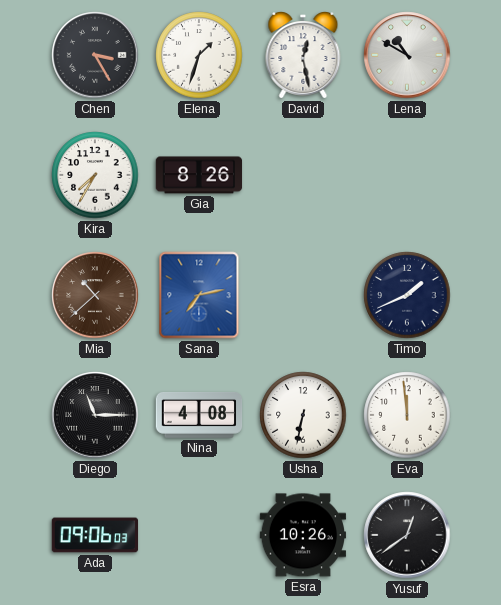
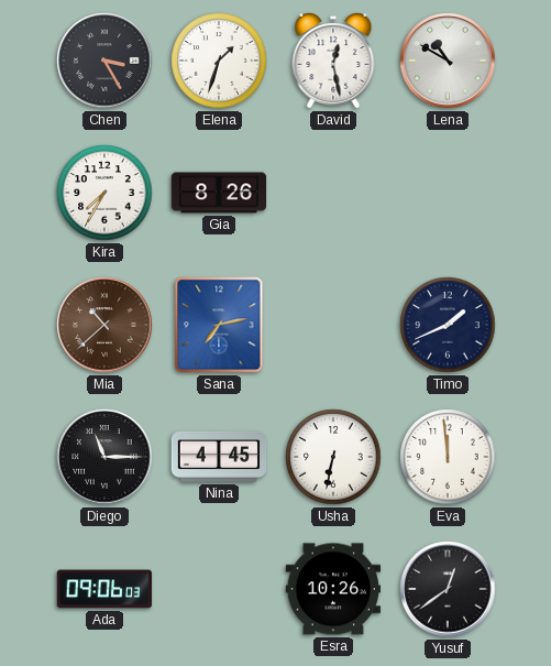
Nina: 4:08 -> 4:45 (219, 458)
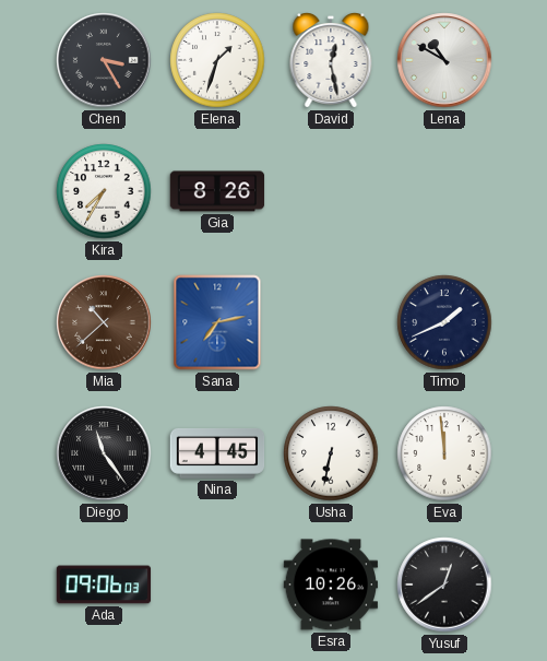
Diego: 11:15 -> 11:24 (104, 453)
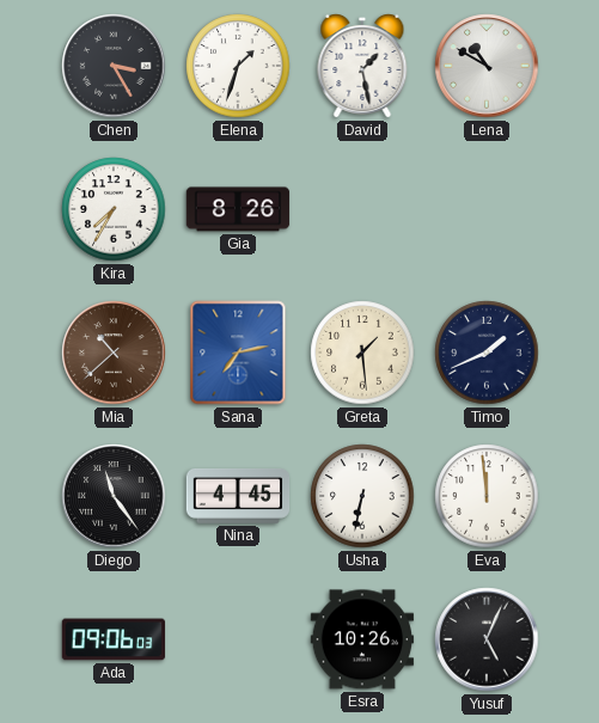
David: 12:28 -> 1:28 (362, 67)
Greta: none -> 1:29 (362, 353)
Yusuf: 12:39 -> 5:04 (487, 639)
